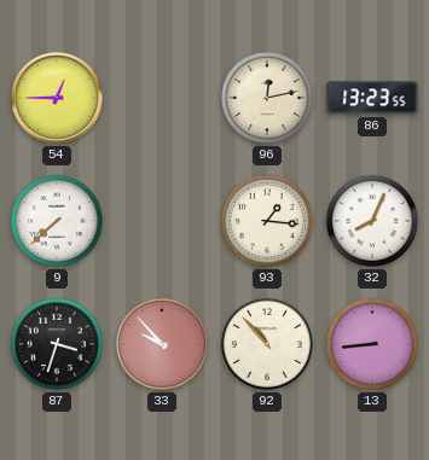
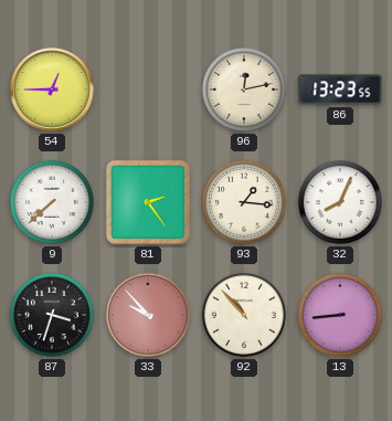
81: none -> 2:24 (148, 202)
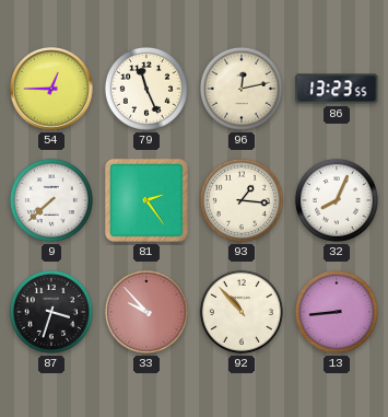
79: none -> 11:26 (146, 89)
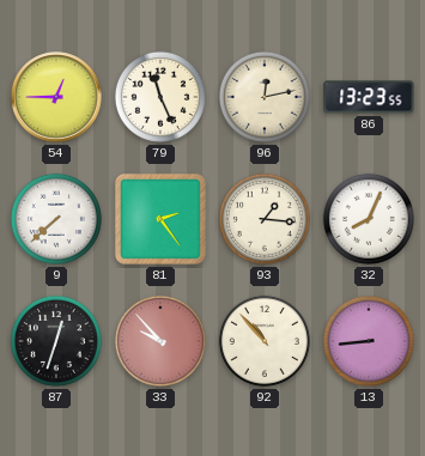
87: 3:33 -> 12:33 (56, 341)
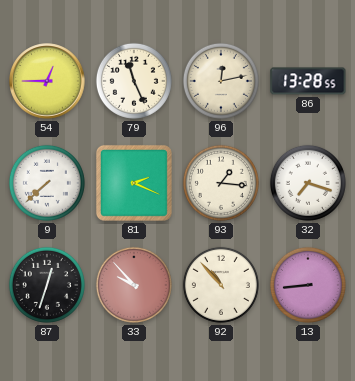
86: 13:23 -> 13:28 (308, 81)
81: 2:24 -> 2:19 (134, 183)
32: 8:04 -> 7:18 (308, 183)
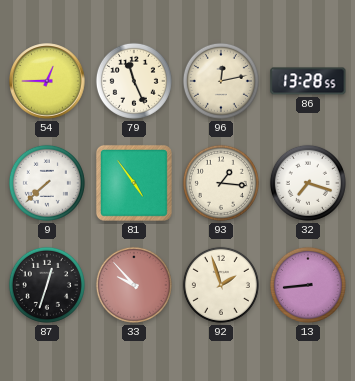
81: 2:19 -> 4:54 (134, 183)
92: 10:53 -> 1:57 (221, 285)
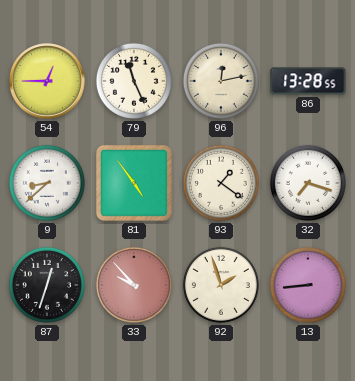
9: 7:38 -> 8:38 (47, 183)
93: 1:16 -> 1:21 (221, 183)
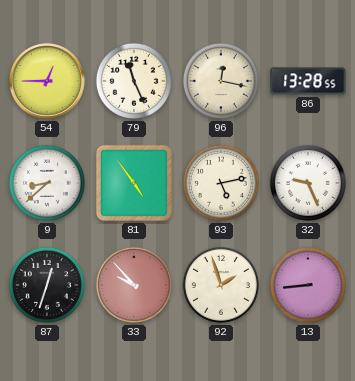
96: 12:13 -> 12:17 (221, 81)
93: 1:21 -> 5:13 (221, 183)
32: 7:18 -> 9:26 (308, 183)
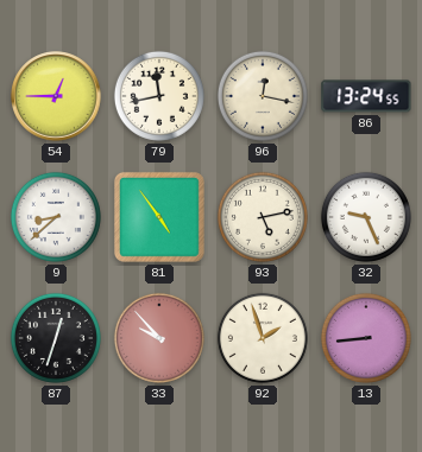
79: 11:26 -> 11:43 (159, 96)
86: 13:28 -> 13:24 (366, 96)
